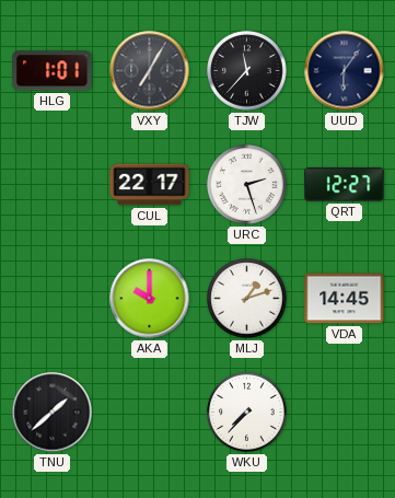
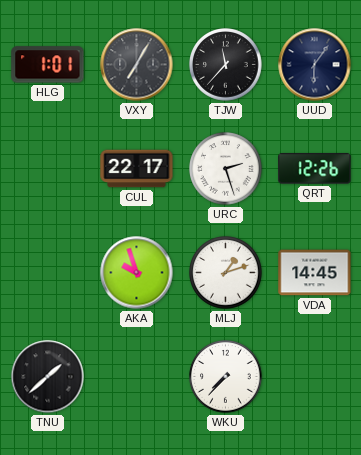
QRT: 12:27 -> 12:26 (315, 169)
AKA: 10:00 -> 9:57 (137, 273)
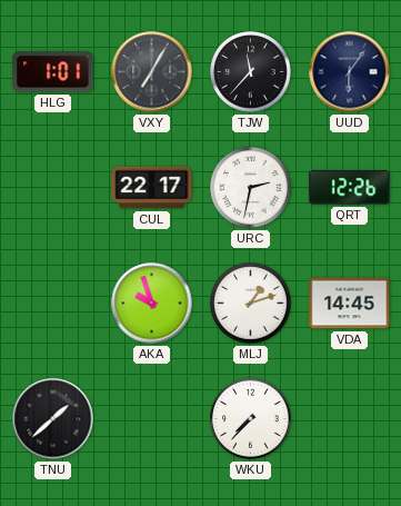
URC: 2:27 -> 2:32 (251, 188)
